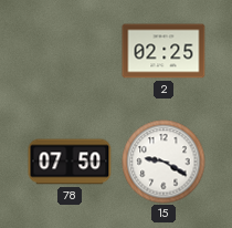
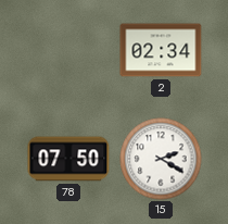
2: 02:25 -> 02:34 (161, 50)
15: 9:20 -> 2:20 (161, 159)
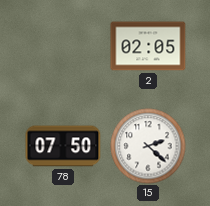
2: 02:34 -> 02:05 (148, 46)
15: 2:20 -> 2:22 (148, 146)
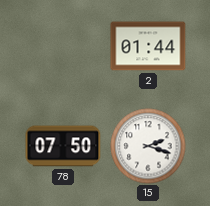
2: 02:05 -> 01:44 (148, 46)
15: 2:22 -> 2:18 (148, 146)
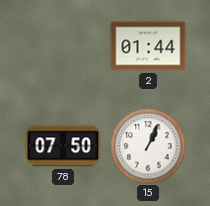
15: 2:18 -> 1:04 (148, 146)
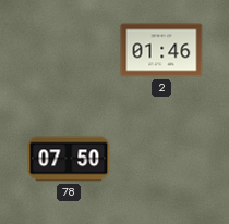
2: 01:44 -> 01:46 (161, 50)
15: 1:04 -> none (148, 146)
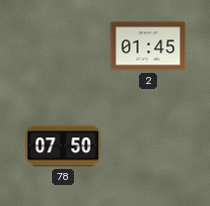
2: 01:46 -> 01:45 (148, 46)
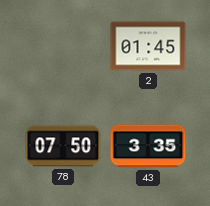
43: none -> 3:35 (148, 146)
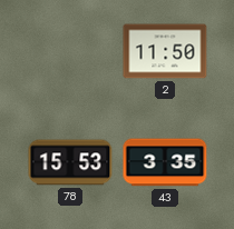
2: 01:45 -> 11:50 (165, 51)
78: 07:50 -> 15:53 (70, 162)
